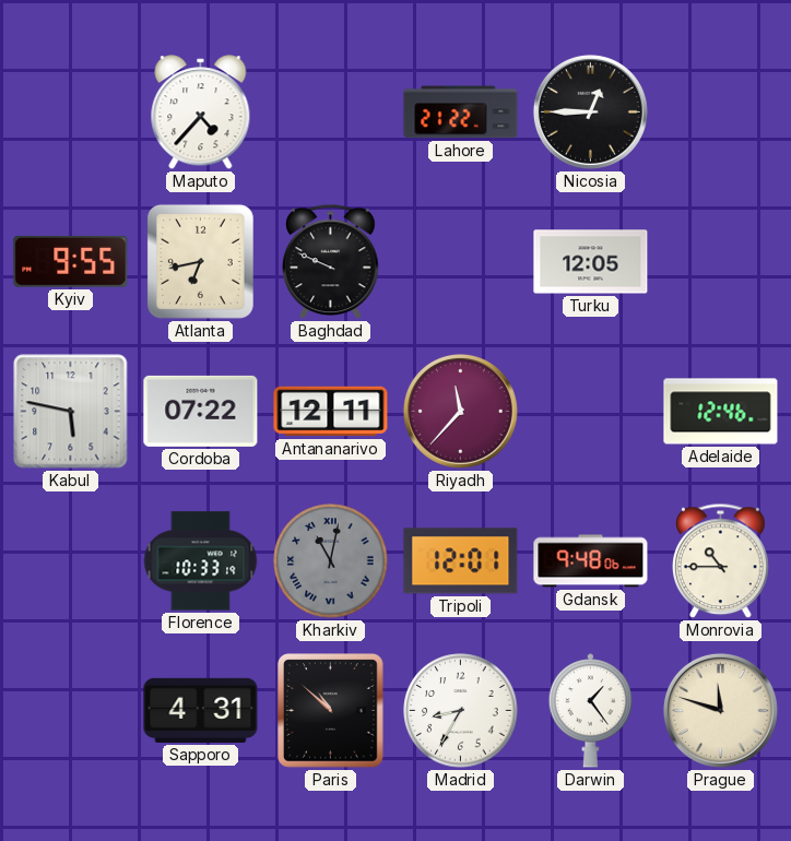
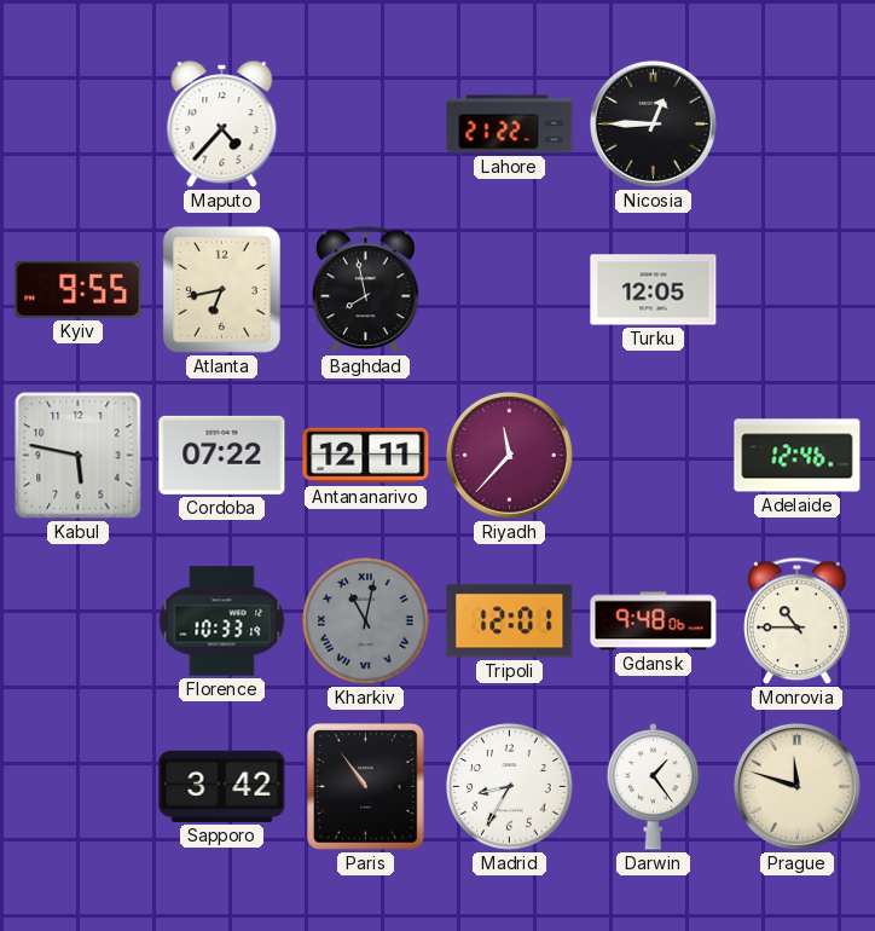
Baghdad: 9:49 -> 7:58 (366, 290)
Sapporo: 4:31 -> 3:42 (222, 786)
Paris: 10:52 -> 10:54 (366, 787)
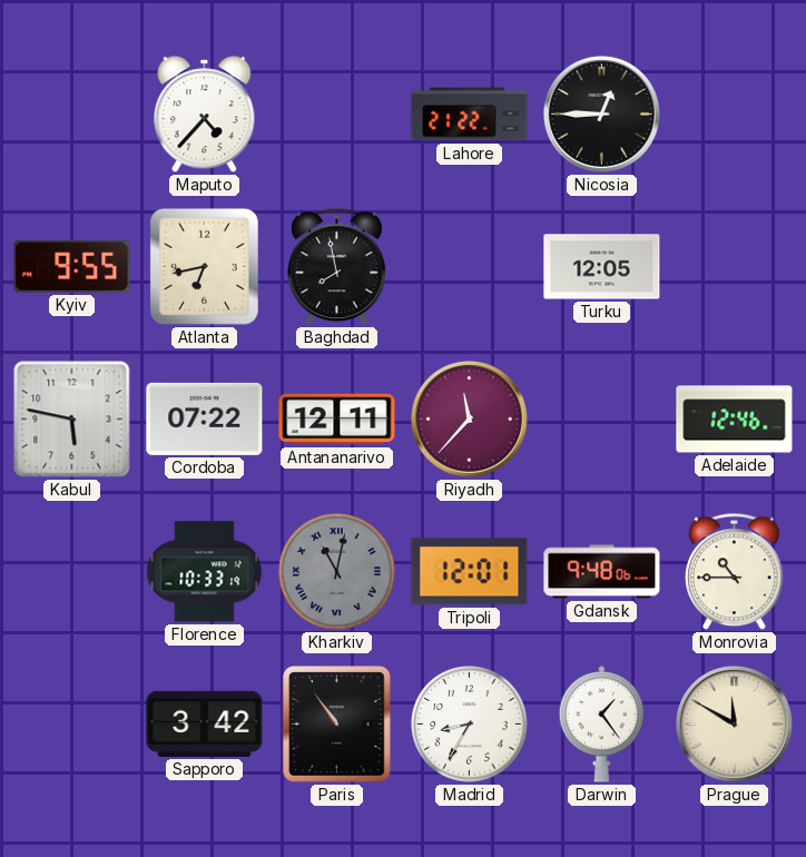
Prague: 11:48 -> 11:50 (734, 723)
